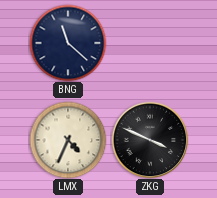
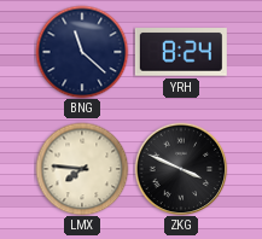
YRH: none -> 8:24 (181, 52)
LMX: 4:34 -> 7:46 (82, 169)
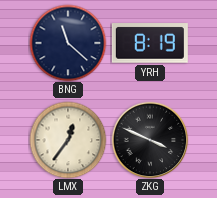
YRH: 8:24 -> 8:19 (150, 43)
LMX: 7:46 -> 12:36 (68, 140)
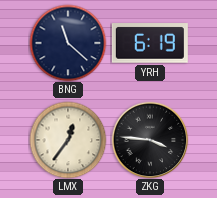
YRH: 8:19 -> 6:19 (150, 43)
ZKG: 3:49 -> 3:46 (150, 140)
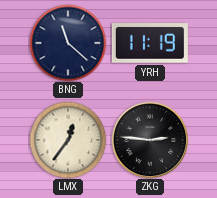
YRH: 6:19 -> 11:19 (150, 43)
ZKG: 3:46 -> 2:46 (150, 140)
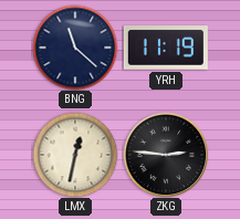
LMX: 12:36 -> 12:32 (75, 155)
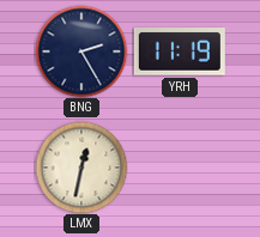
BNG: 11:22 -> 2:25 (81, 51)
ZKG: 2:46 -> none (166, 155)
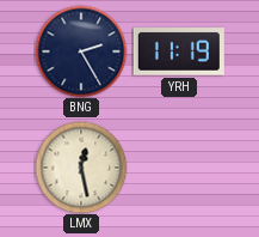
LMX: 12:32 -> 12:28 (81, 168)
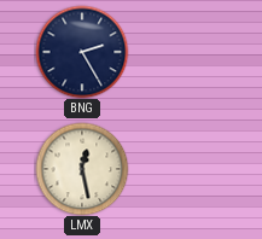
YRH: 11:19 -> none (179, 51)
